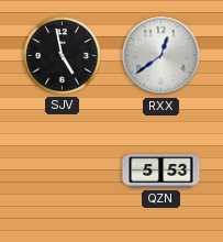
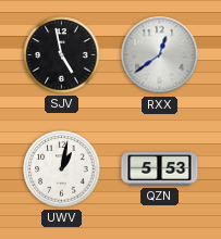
UWV: none -> 1:02 (62, 169)
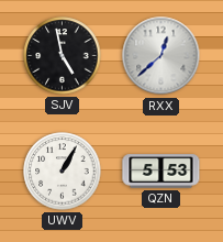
RXX: 12:39 -> 12:38 (161, 56)
UWV: 1:02 -> 1:05 (63, 172)
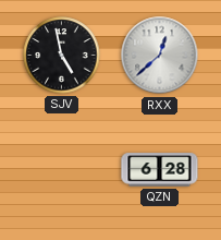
UWV: 1:05 -> none (63, 172)
QZN: 5:53 -> 6:28 (160, 170)
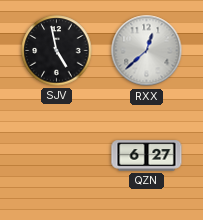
QZN: 6:28 -> 6:27 (147, 156)
